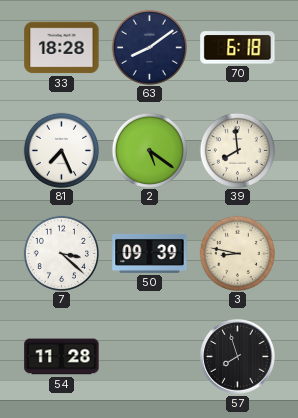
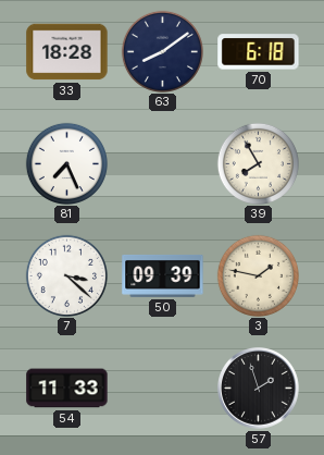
2: 5:21 -> none (149, 150)
39: 7:59 -> 7:55 (258, 163)
3: 8:47 -> 1:47 (258, 275)
54: 11:28 -> 11:33 (67, 389)
57: 7:57 -> 1:57 (259, 389)
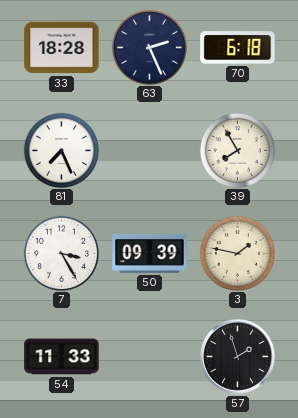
63: 8:09 -> 2:26 (149, 47)
7: 3:22 -> 3:25 (61, 253)
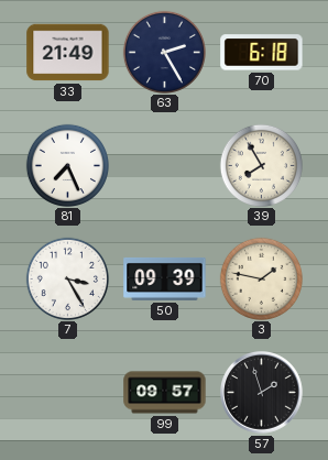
33: 18:28 -> 21:49 (68, 53)
63: 2:26 -> 2:25 (164, 52)
54: 11:33 -> none (62, 357)
99: none -> 09:57 (165, 393)
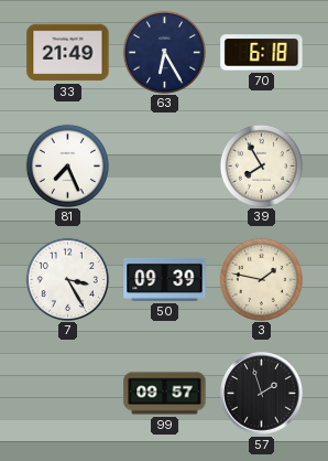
63: 2:25 -> 6:25 (164, 52)
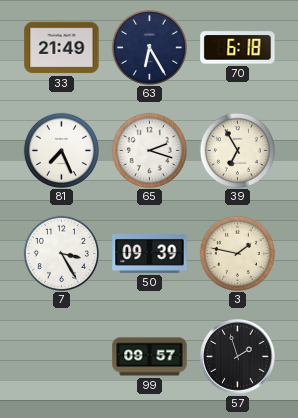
65: none -> 2:18 (149, 150)
39: 7:55 -> 6:55 (237, 150)
